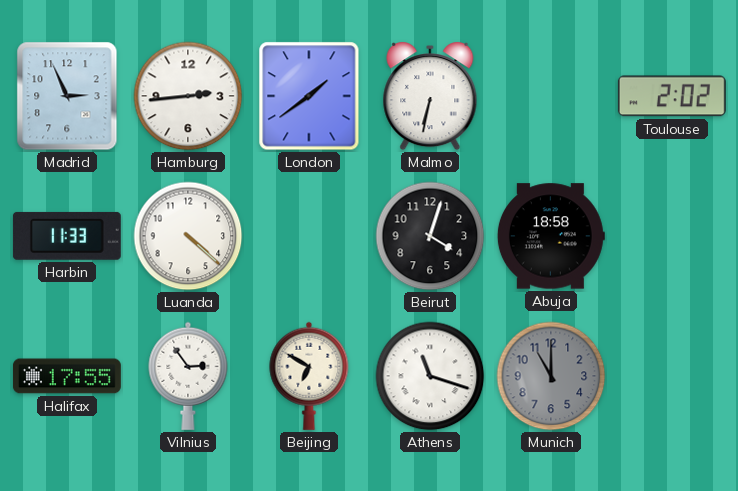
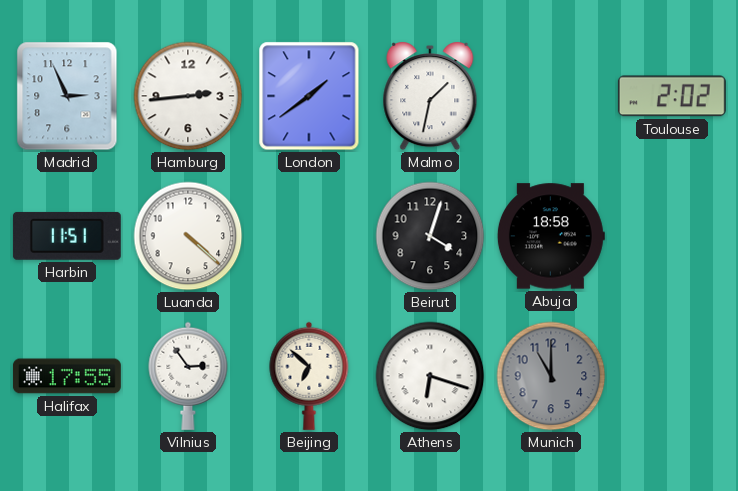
Malmo: 6:32 -> 1:32 (430, 96)
Harbin: 11:33 -> 11:51 (67, 236)
Beijing: 6:50 -> 6:52 (309, 376)
Athens: 11:18 -> 6:18 (430, 376)
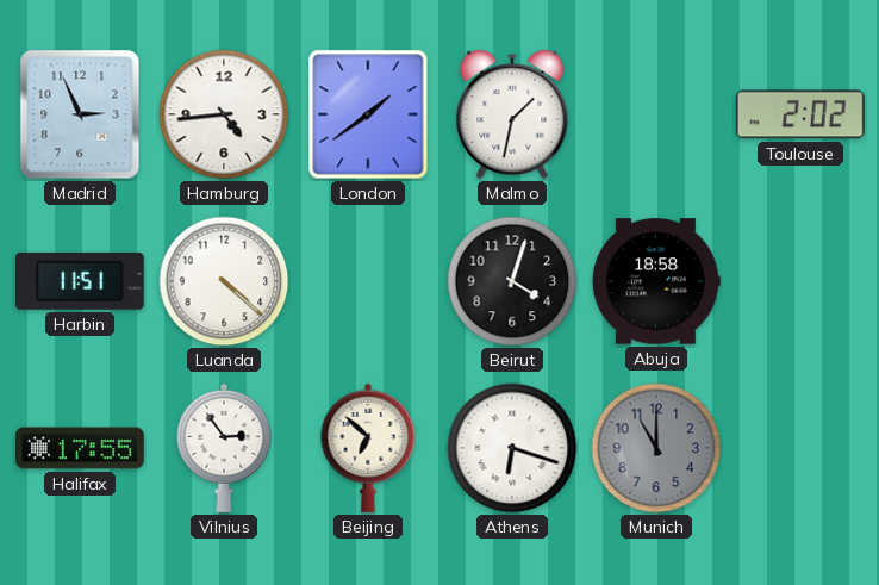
Hamburg: 2:44 -> 4:44 (224, 114)
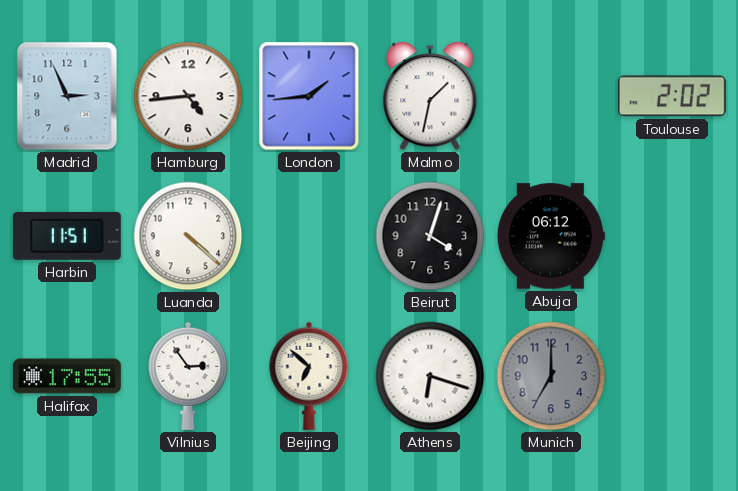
London: 1:39 -> 1:44 (309, 96)
Abuja: 18:58 -> 06:12 (551, 236)
Munich: 11:00 -> 7:00 (551, 376)
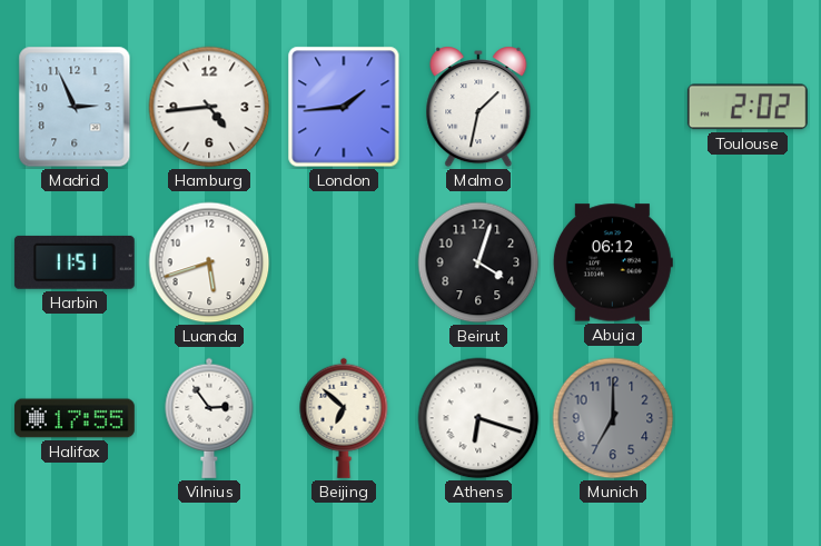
Luanda: 4:22 -> 5:42 (209, 262)
